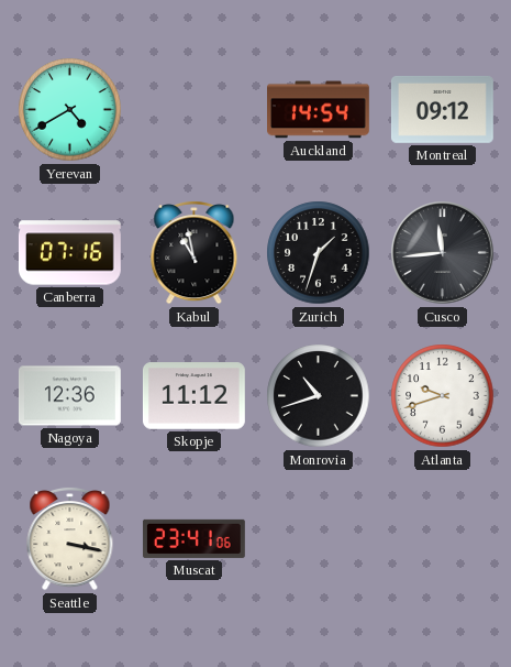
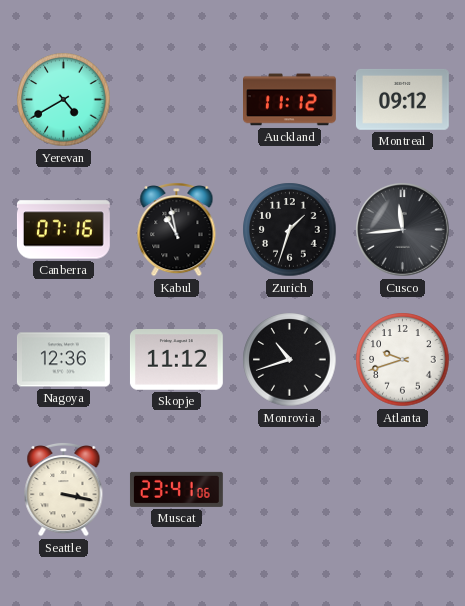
Auckland: 14:54 -> 11:12 (290, 100)
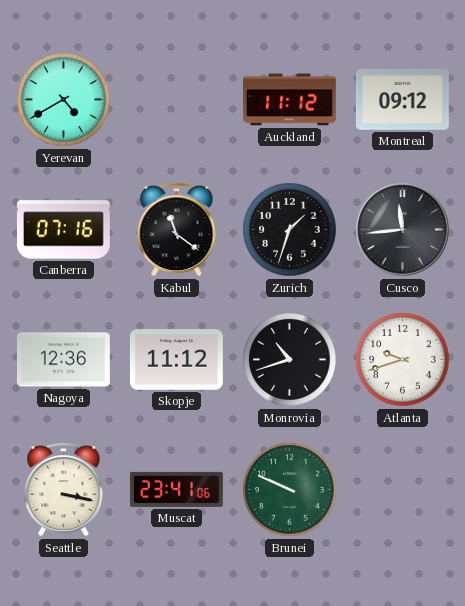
Kabul: 10:58 -> 11:21 (177, 229)
Brunei: none -> 9:49 (290, 490)
